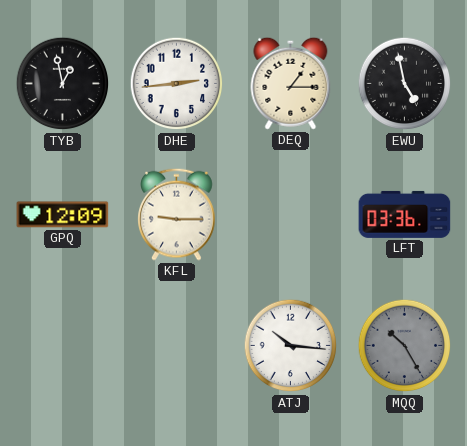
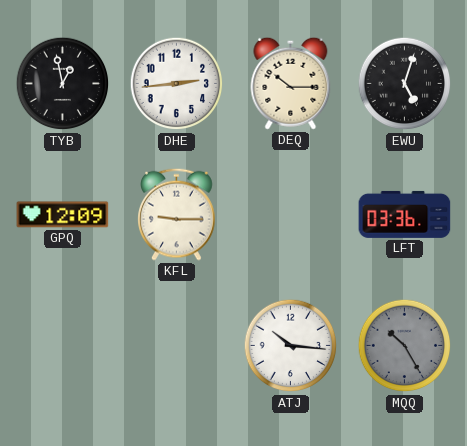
DEQ: 1:15 -> 10:15 (291, 83)
EWU: 4:58 -> 5:03 (405, 84)
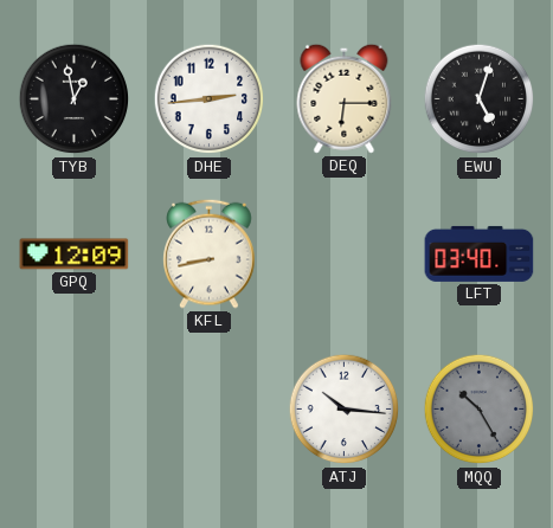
DEQ: 10:15 -> 6:15 (345, 98)
KFL: 9:15 -> 8:43 (210, 253)
LFT: 03:36 -> 03:40 (480, 253)
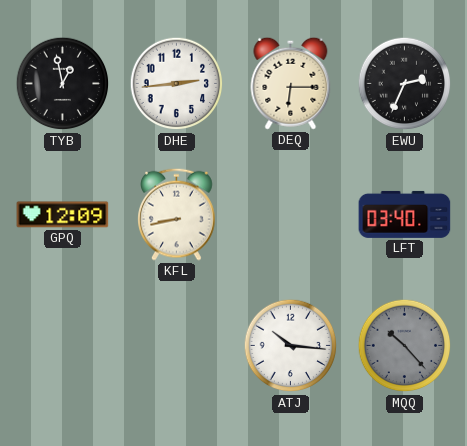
EWU: 5:03 -> 2:34 (405, 84)
MQQ: 10:25 -> 10:23 (405, 346)
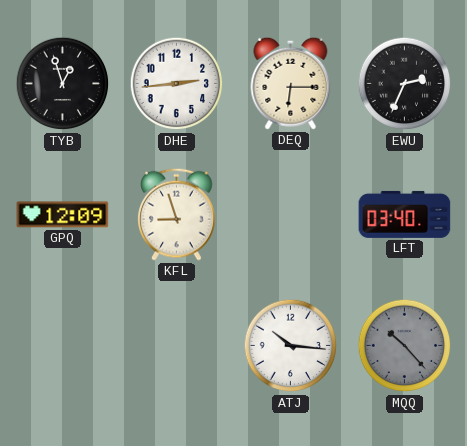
TYB: 12:58 -> 12:57 (63, 84)
KFL: 8:43 -> 8:57 (177, 214)
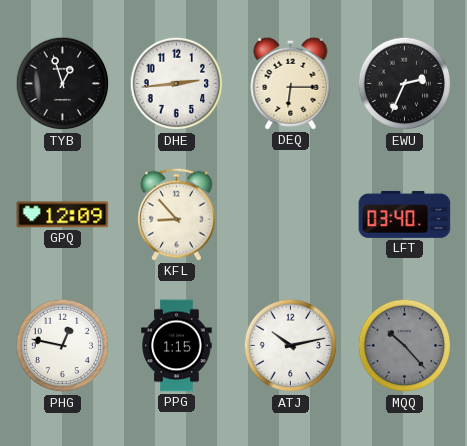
KFL: 8:57 -> 8:53 (177, 214)
PHG: none -> 12:47 (63, 346)
PPG: none -> 1:15 (177, 346)
ATJ: 10:16 -> 10:13 (291, 346)
